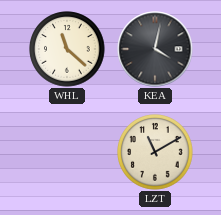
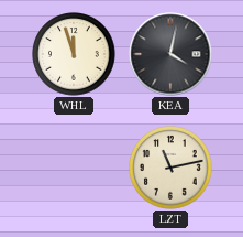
WHL: 11:22 -> 11:57 (74, 54)
LZT: 11:10 -> 11:13 (170, 168)
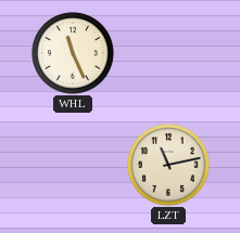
WHL: 11:57 -> 11:26 (73, 53)
KEA: 4:02 -> none (170, 54)
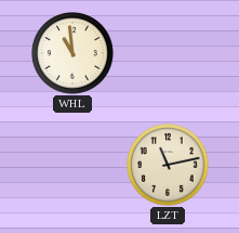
WHL: 11:26 -> 10:59 (72, 53)
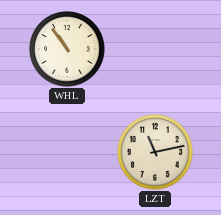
WHL: 10:59 -> 10:54 (67, 49)
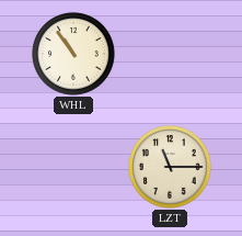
LZT: 11:13 -> 11:15 (170, 167)
